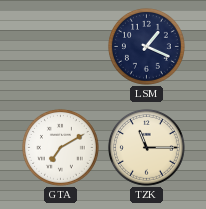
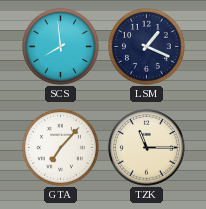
SCS: none -> 7:59 (61, 47)
GTA: 7:10 -> 7:07 (61, 148)
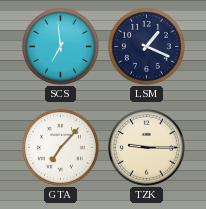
SCS: 7:59 -> 6:59 (61, 47)
TZK: 11:15 -> 9:15 (147, 148)
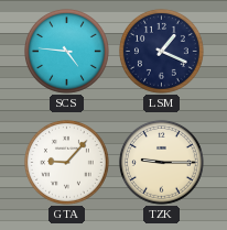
SCS: 6:59 -> 4:46 (67, 52)
GTA: 7:07 -> 9:07 (67, 163)
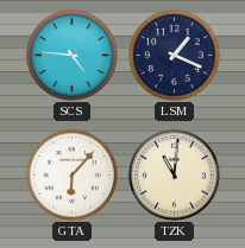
GTA: 9:07 -> 6:07 (73, 176)
TZK: 9:15 -> 11:01 (175, 176)
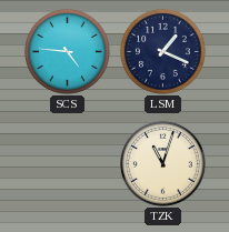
GTA: 6:07 -> none (73, 176)
TZK: 11:01 -> 11:03 (163, 164)
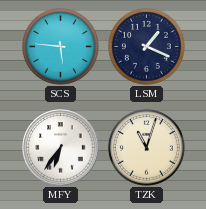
SCS: 4:46 -> 5:46 (61, 47)
MFY: none -> 6:36 (61, 148)
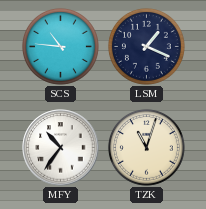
SCS: 5:46 -> 10:46 (61, 47)
MFY: 6:36 -> 10:36 (61, 148)
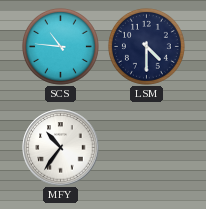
LSM: 1:19 -> 4:30 (147, 47)
TZK: 11:03 -> none (147, 148)
